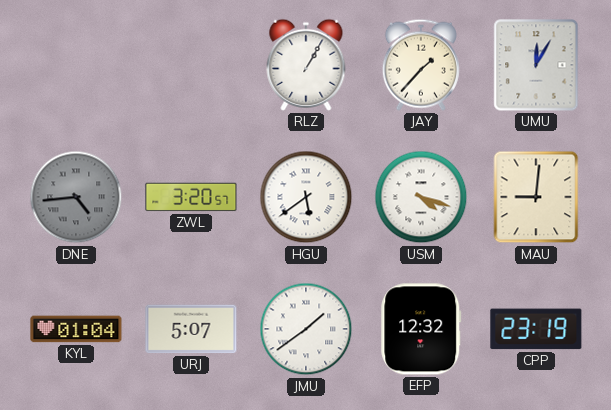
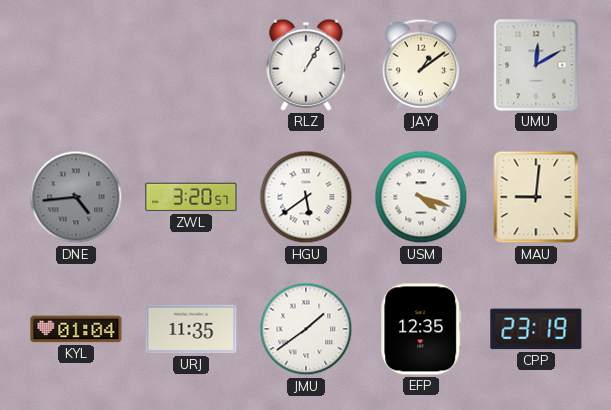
JAY: 1:37 -> 1:09 (421, 65)
UMU: 12:05 -> 12:10 (536, 65)
URJ: 5:07 -> 11:35 (191, 329)
EFP: 12:32 -> 12:35 (421, 329)
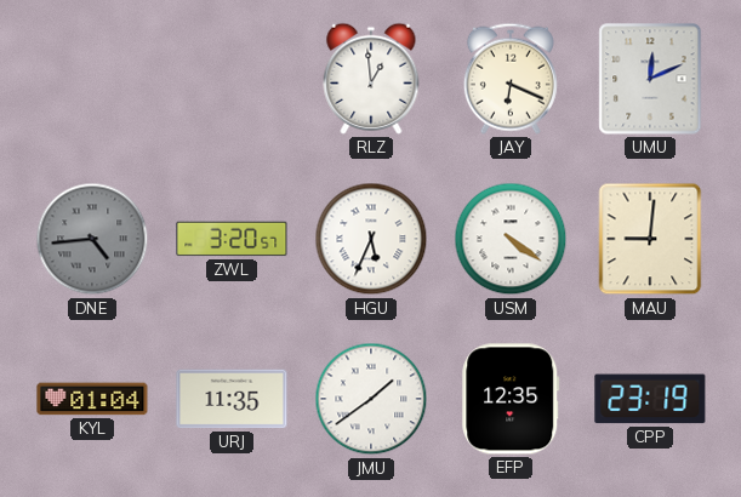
RLZ: 1:05 -> 12:59 (371, 79)
JAY: 1:09 -> 6:19 (511, 79)
UMU: 12:10 -> 12:11 (650, 79)
HGU: 5:39 -> 5:34 (371, 239)
USM: 4:18 -> 4:21 (511, 239)
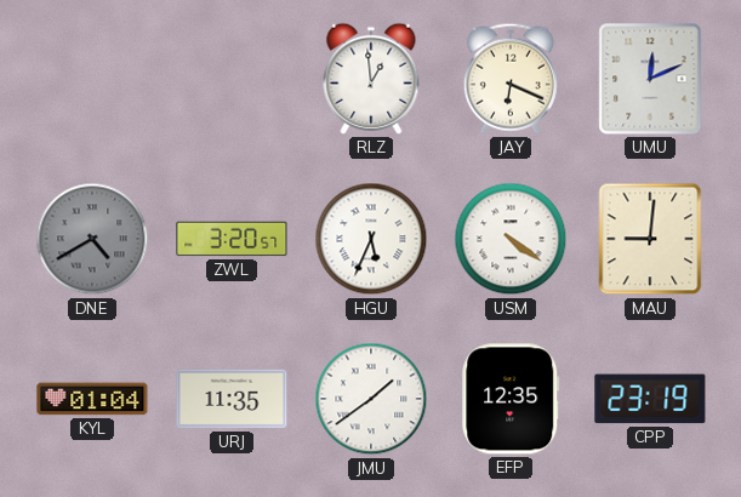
DNE: 4:44 -> 4:40 (92, 239)
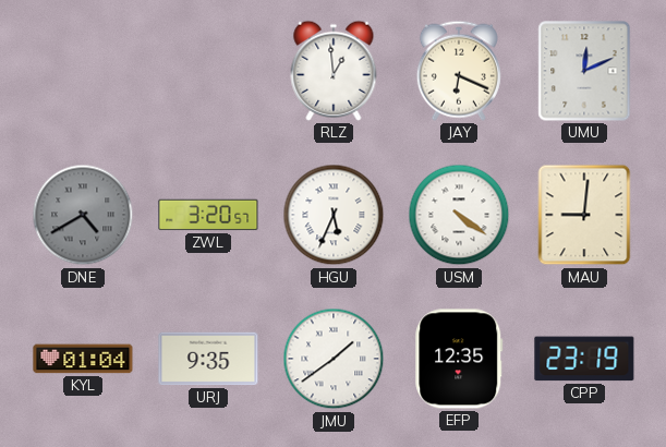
URJ: 11:35 -> 9:35 (208, 359)
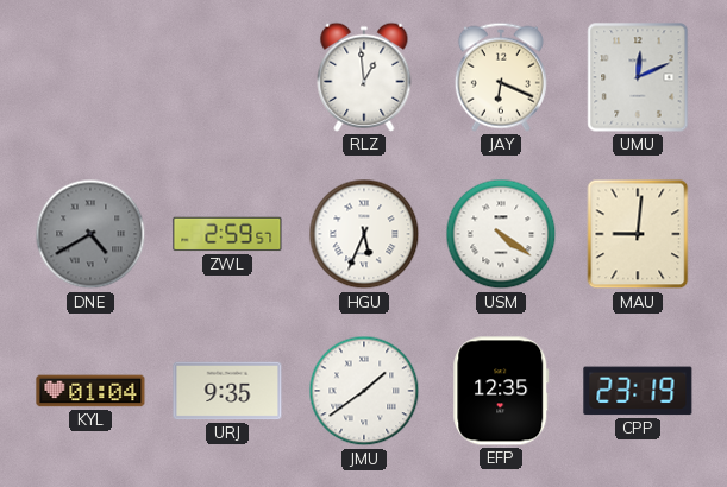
ZWL: 3:20 -> 2:59 (227, 234)
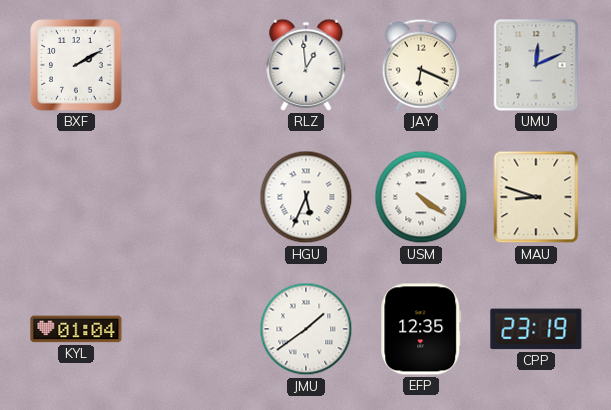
BXF: none -> 2:10 (76, 65)
DNE: 4:40 -> none (90, 234)
ZWL: 2:59 -> none (227, 234)
MAU: 9:01 -> 8:48 (536, 197)
URJ: 9:35 -> none (227, 391)
